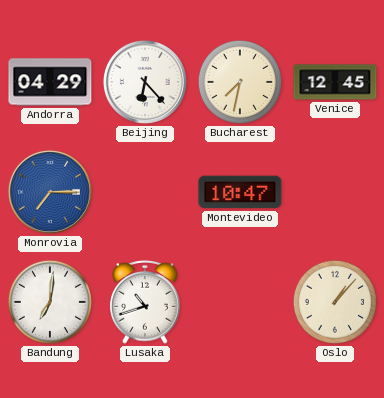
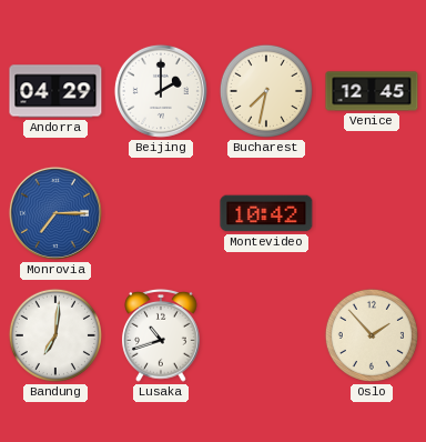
Beijing: 6:23 -> 2:00 (161, 91)
Montevideo: 10:47 -> 10:42 (266, 213)
Oslo: 1:07 -> 1:53 (372, 335)
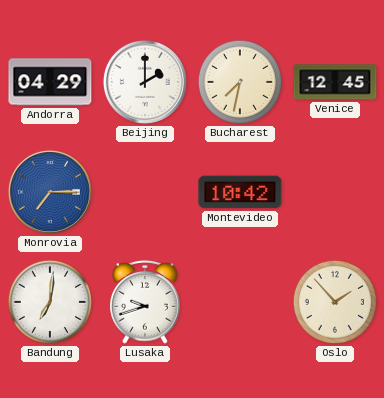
Lusaka: 10:42 -> 9:42 (145, 302)
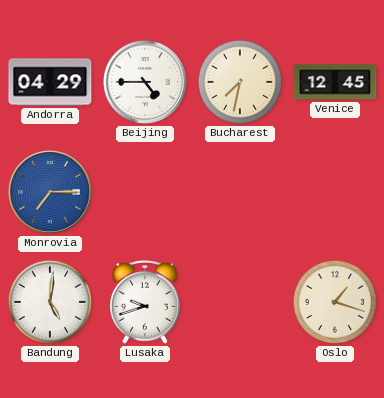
Beijing: 2:00 -> 4:45 (145, 82)
Montevideo: 10:42 -> none (240, 192)
Bandung: 7:01 -> 5:01 (50, 302)
Oslo: 1:53 -> 1:18 (335, 302)
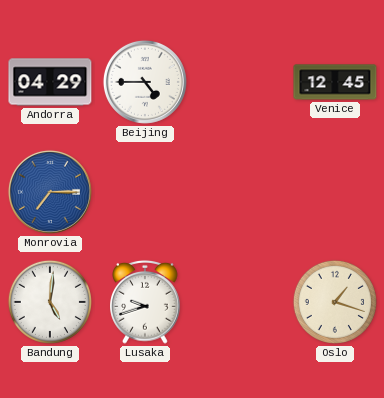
Bucharest: 7:32 -> none (240, 82)
